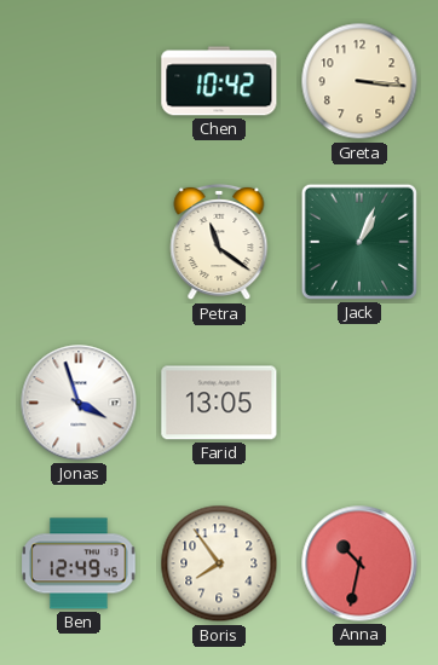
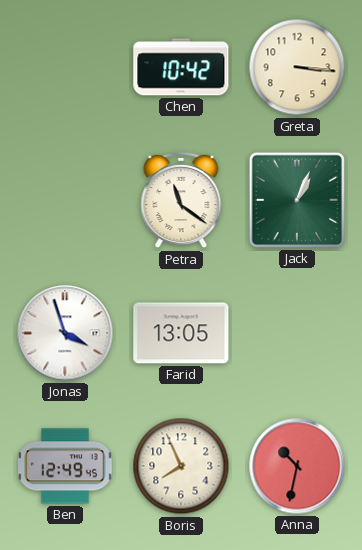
Boris: 7:54 -> 7:56 (181, 466)
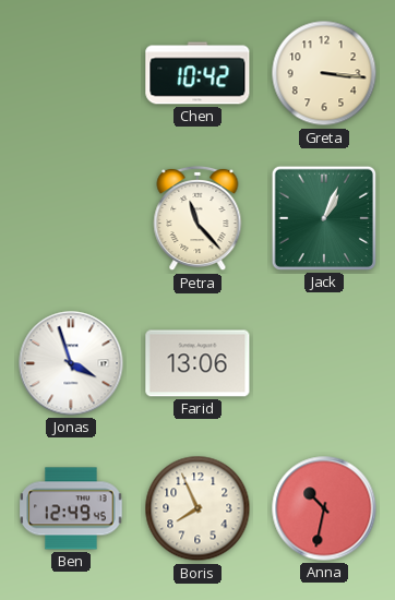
Petra: 11:21 -> 11:23 (197, 218)
Farid: 13:05 -> 13:06 (197, 363)
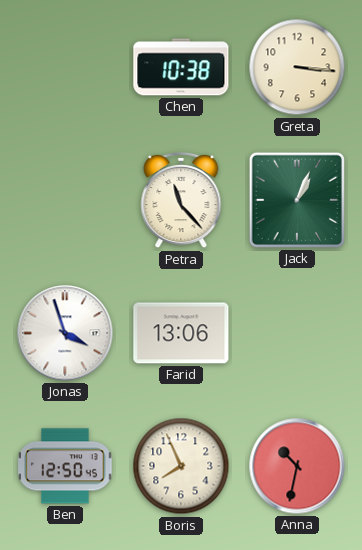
Chen: 10:42 -> 10:38 (181, 67)
Ben: 12:49 -> 12:50 (65, 466)
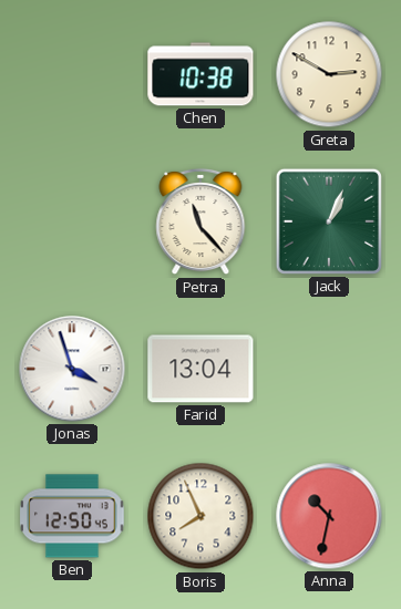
Greta: 3:16 -> 2:50 (329, 74)
Farid: 13:06 -> 13:04 (200, 369)
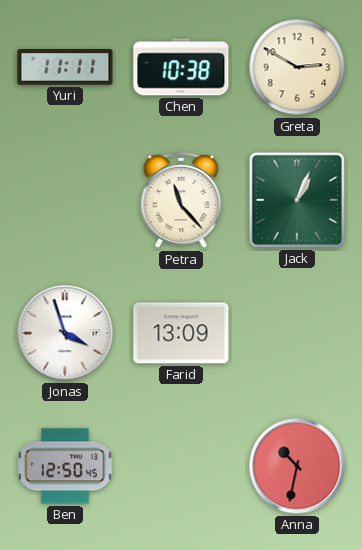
Yuri: none -> 11:11 (65, 67)
Farid: 13:04 -> 13:09 (181, 333)
Boris: 7:56 -> none (200, 516)
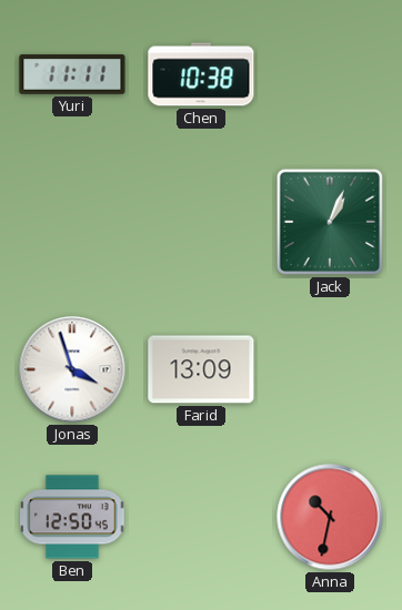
Greta: 2:50 -> none (297, 67)
Petra: 11:23 -> none (181, 200)
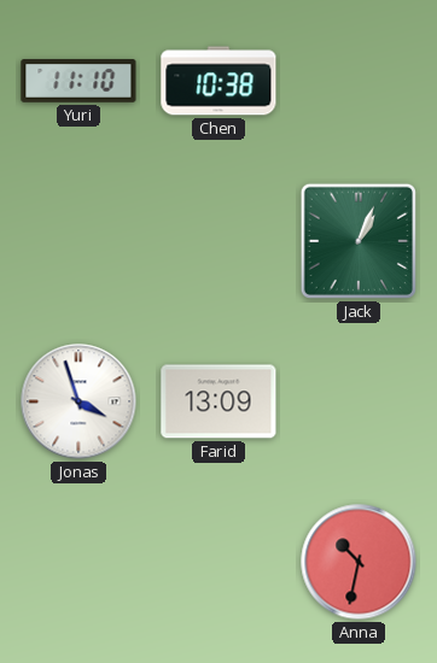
Yuri: 11:11 -> 11:10 (78, 81)
Ben: 12:50 -> none (72, 517)
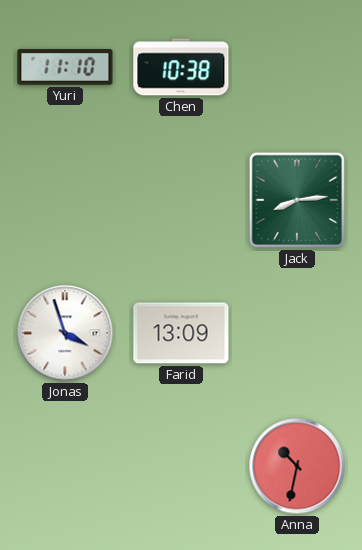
Jack: 1:04 -> 8:14 (297, 200)
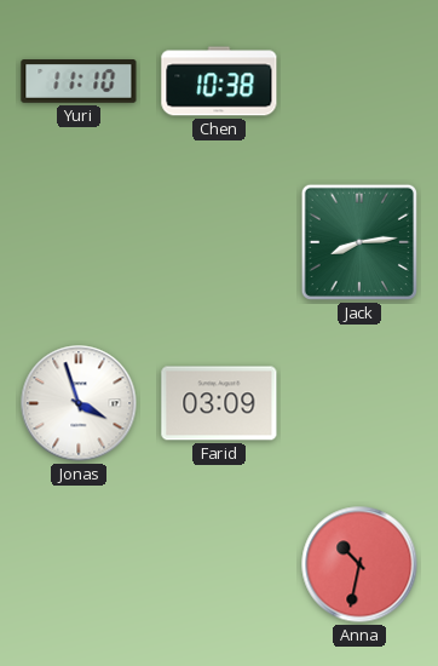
Farid: 13:09 -> 03:09 (219, 403)
